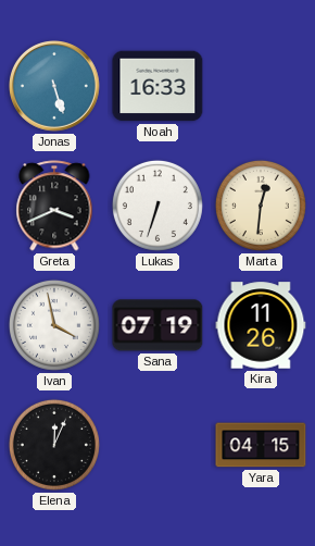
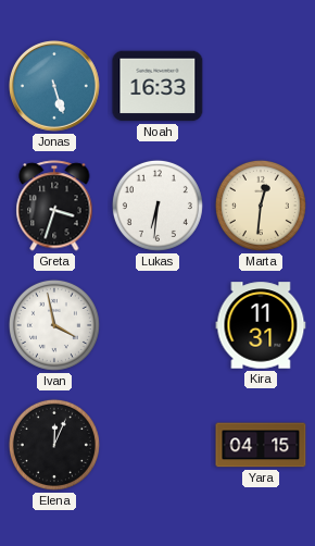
Greta: 3:41 -> 3:33 (54, 206)
Lukas: 6:33 -> 6:31 (157, 206)
Sana: 07:19 -> none (157, 325)
Kira: 11:26 -> 11:31 (261, 325)
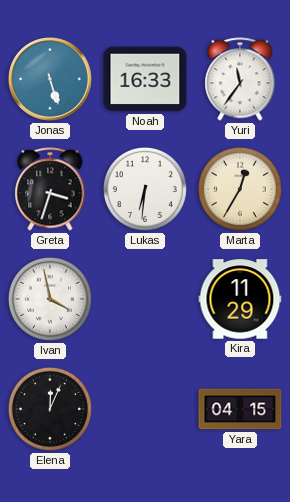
Yuri: none -> 11:36 (240, 79)
Marta: 12:31 -> 12:35 (240, 189)
Kira: 11:31 -> 11:29 (240, 299)
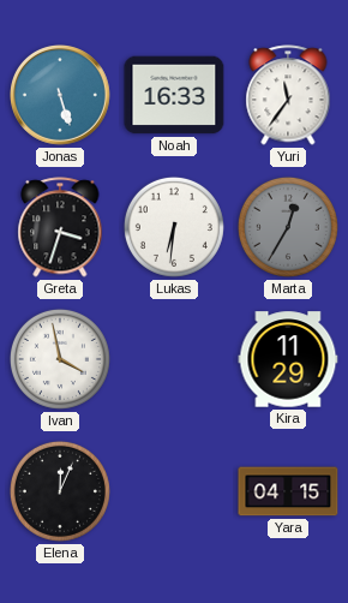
Marta dial: cream -> grey (288, 227)
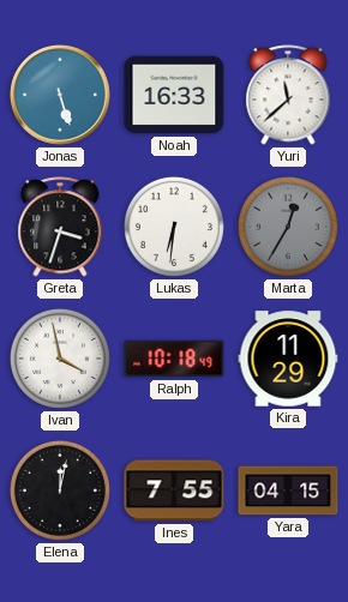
Yuri: 11:36 -> 11:38 (288, 95)
Ralph: none -> 10:18 (174, 359)
Elena: 12:04 -> 12:02 (60, 490)
Ines: none -> 7:55 (174, 490)
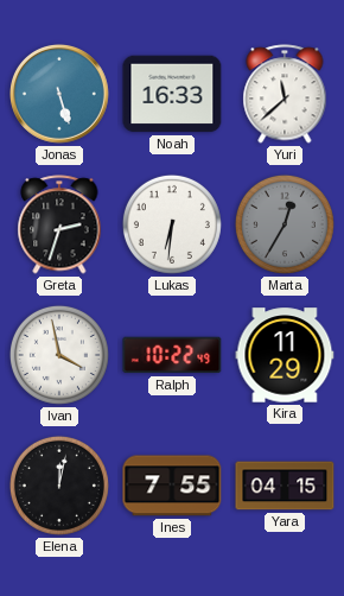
Greta: 3:33 -> 2:33 (59, 224)
Ralph: 10:18 -> 10:22 (172, 355)
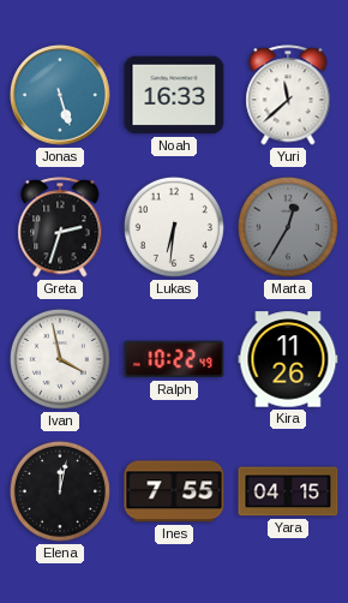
Kira: 11:29 -> 11:26 (288, 359)
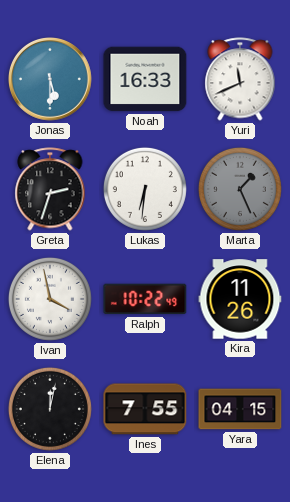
Jonas: 5:27 -> 5:30 (51, 80)
Yuri: 11:38 -> 11:41 (240, 79)
Marta: 12:35 -> 1:26 (240, 189)
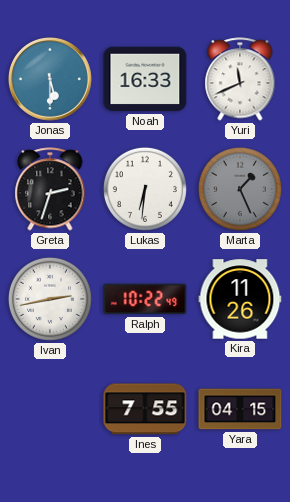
Ivan: 3:58 -> 2:43 (50, 299)
Elena: 12:02 -> none (50, 409)
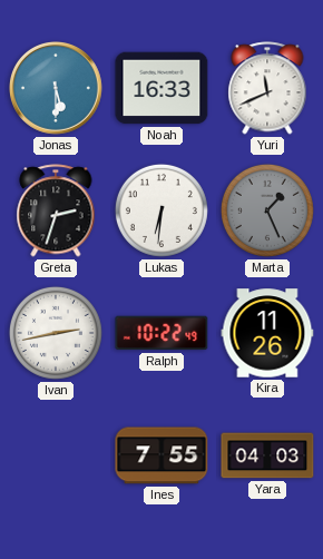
Yara: 04:15 -> 04:03 (267, 455)
